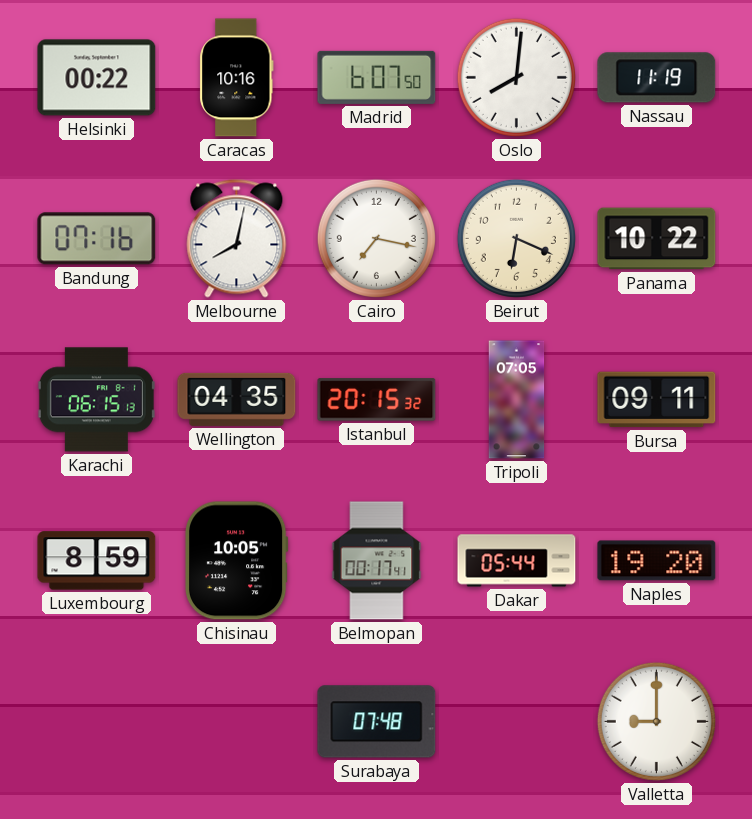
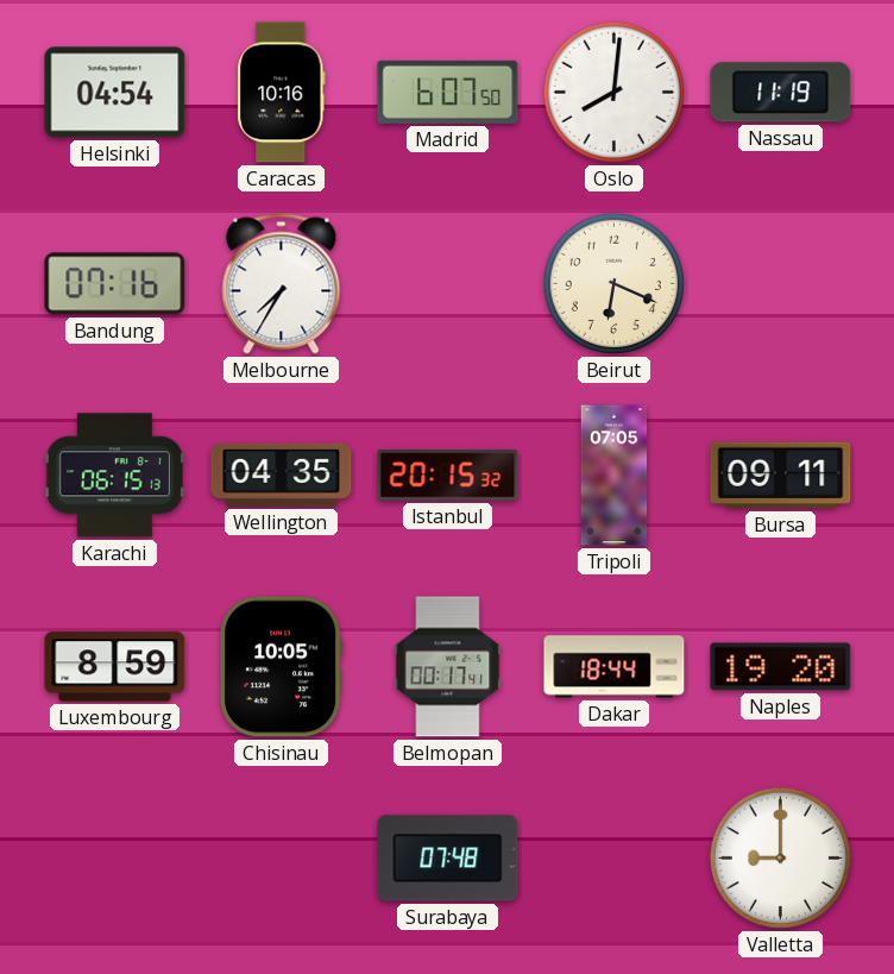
Helsinki: 00:22 -> 04:54 (115, 93)
Melbourne: 8:02 -> 7:35 (282, 284)
Cairo: 7:17 -> none (376, 238)
Panama: 10:22 -> none (657, 239)
Dakar: 05:44 -> 18:44 (615, 667)
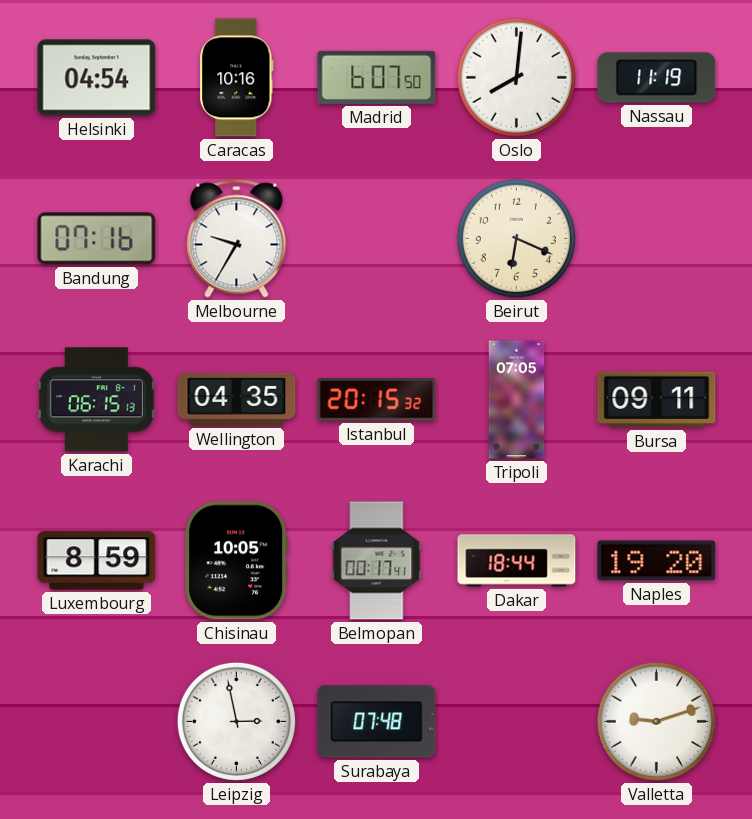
Melbourne: 7:35 -> 9:35 (237, 239)
Leipzig: none -> 2:58 (236, 721)
Valletta: 9:00 -> 9:12 (656, 721)
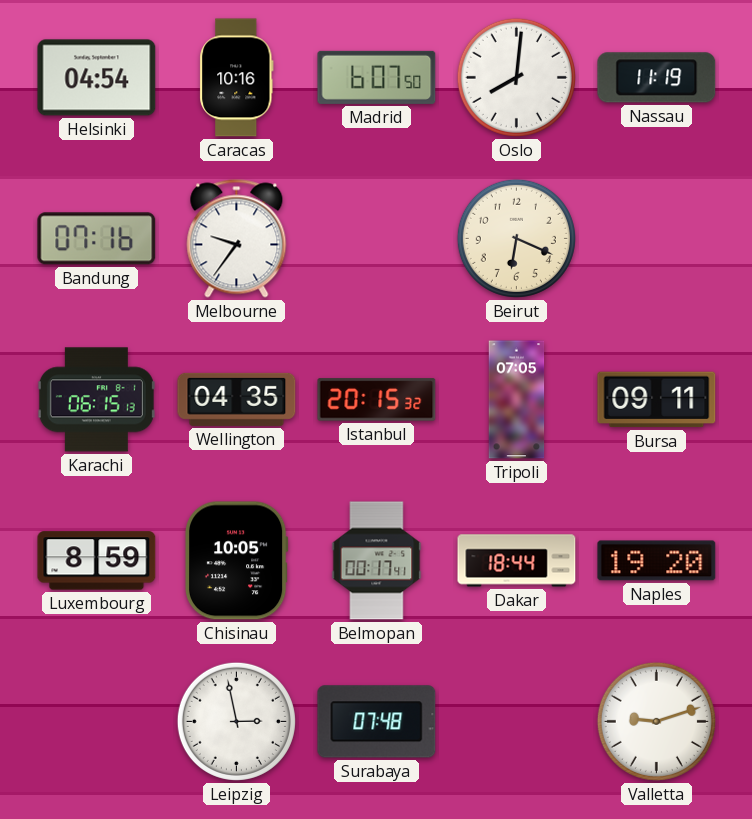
Melbourne: 9:35 -> 9:36 (237, 239)
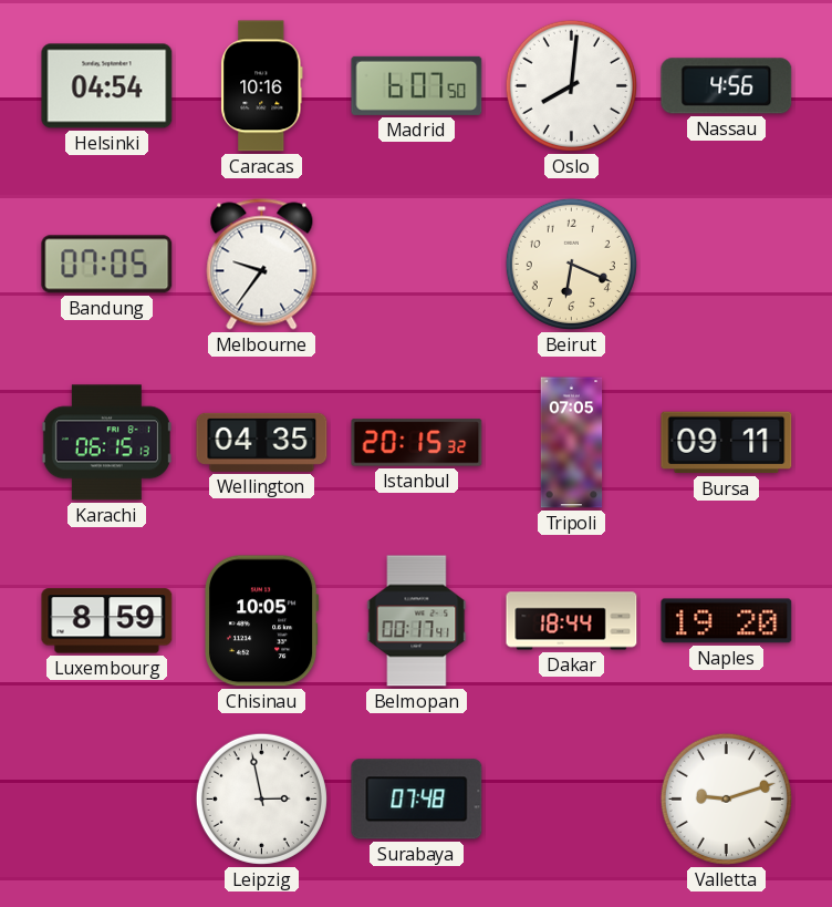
Nassau: 11:19 -> 4:56 (727, 86)
Bandung: 07:16 -> 07:05 (107, 265)
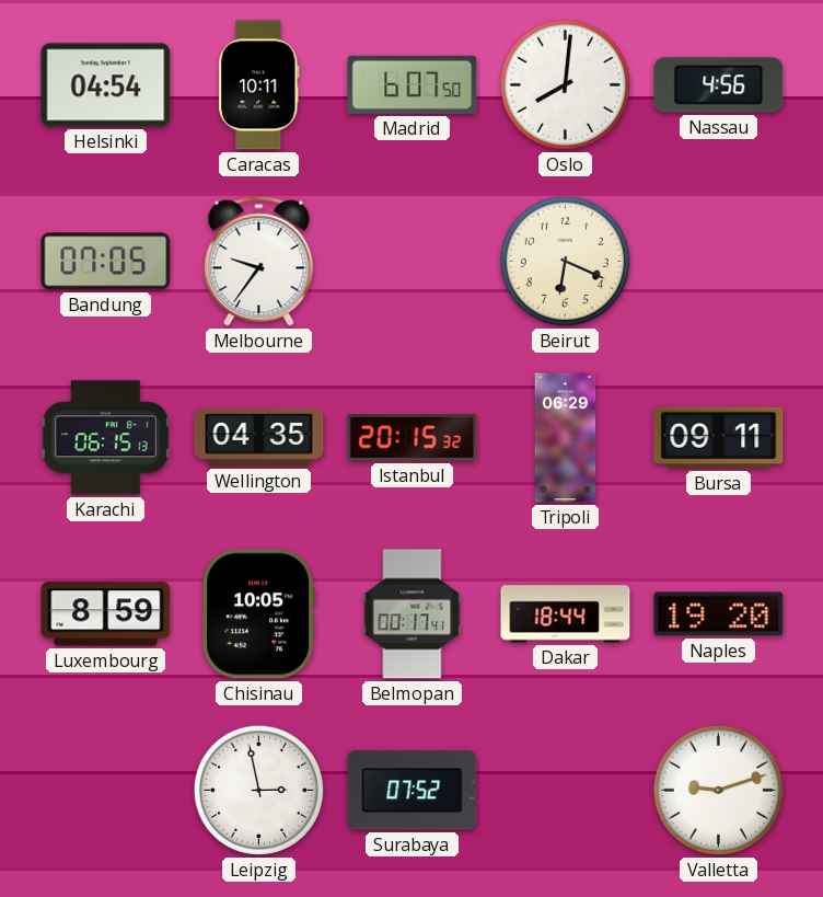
Caracas: 10:16 -> 10:11 (259, 85)
Tripoli: 07:05 -> 06:29 (566, 438)
Surabaya: 07:48 -> 07:52 (413, 791)
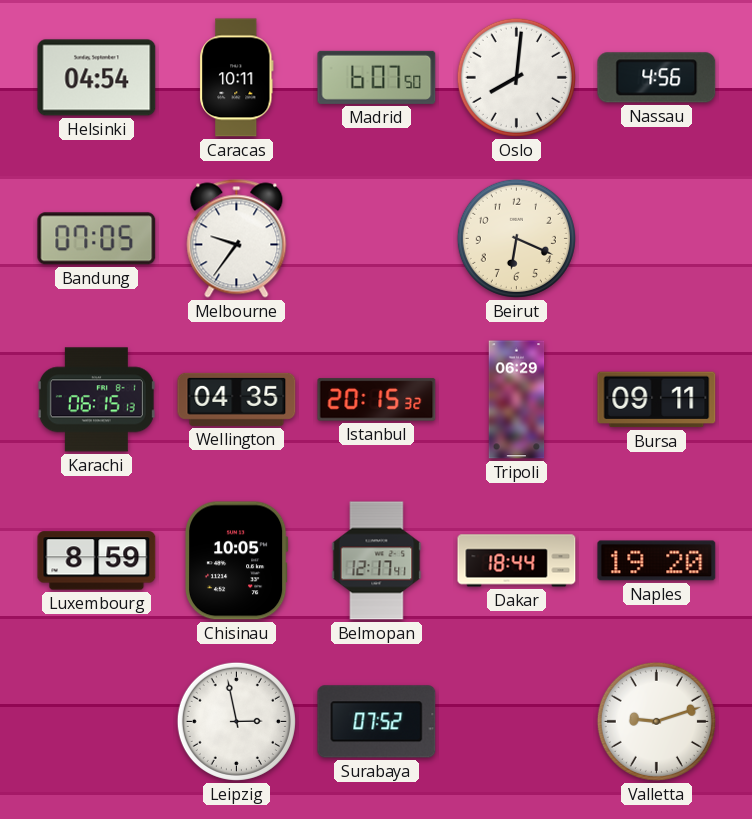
Belmopan: 00:17 -> 12:17 (377, 561)
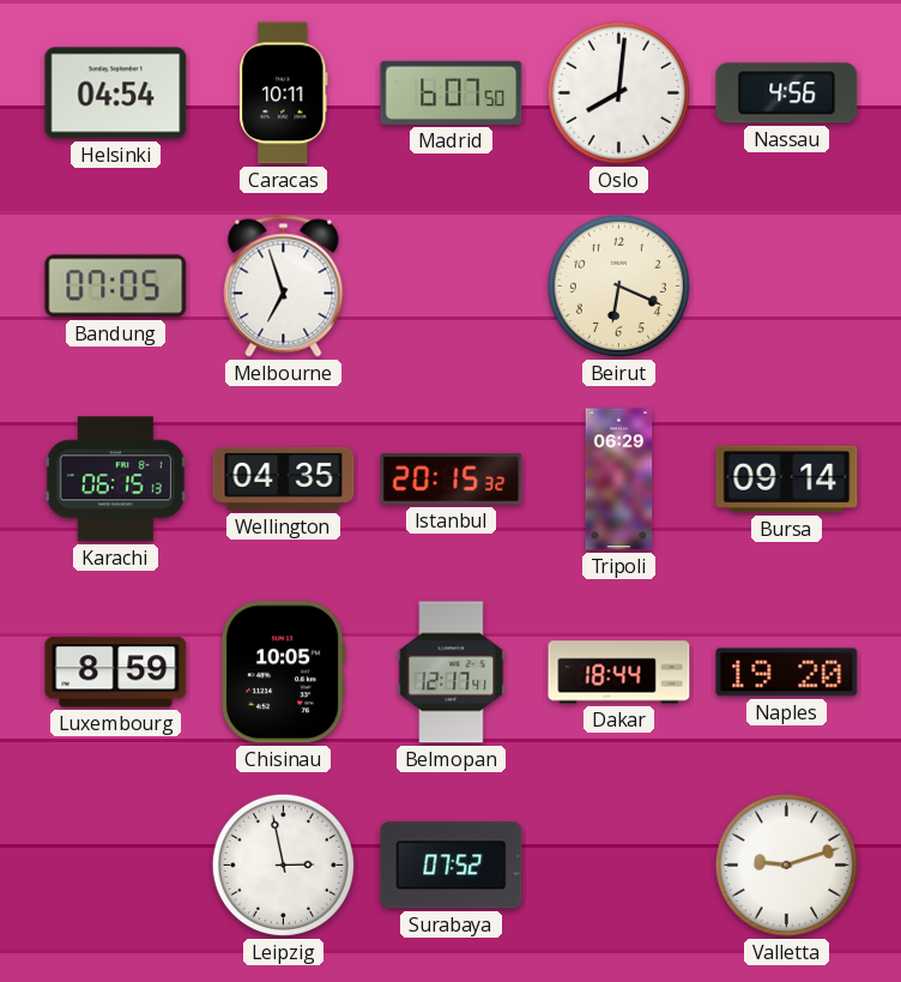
Melbourne: 9:36 -> 6:57 (284, 287)
Bursa: 09:11 -> 09:14 (787, 480)
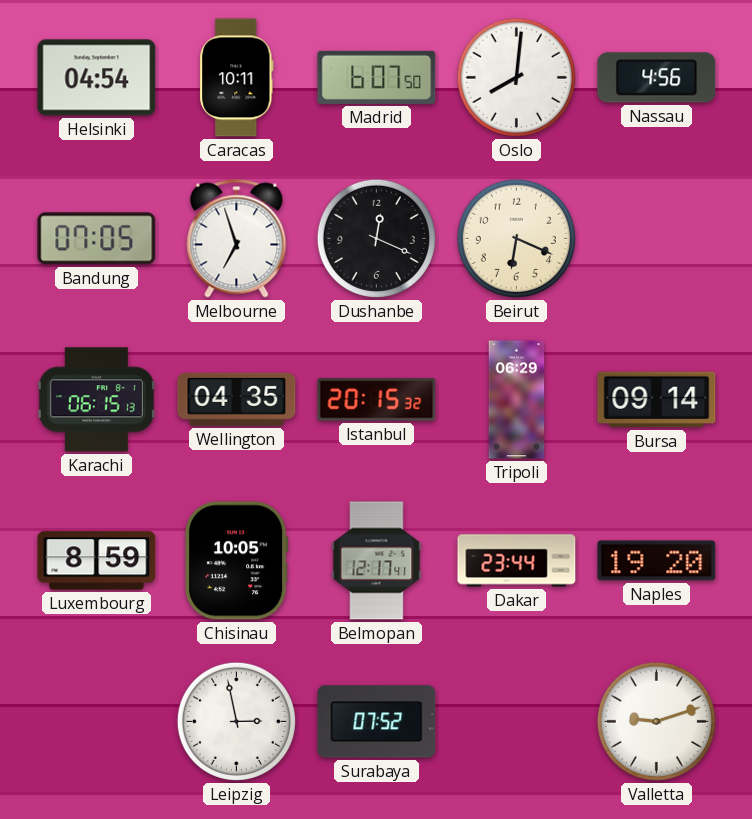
Dushanbe: none -> 12:19 (376, 238)
Dakar: 18:44 -> 23:44 (517, 561)
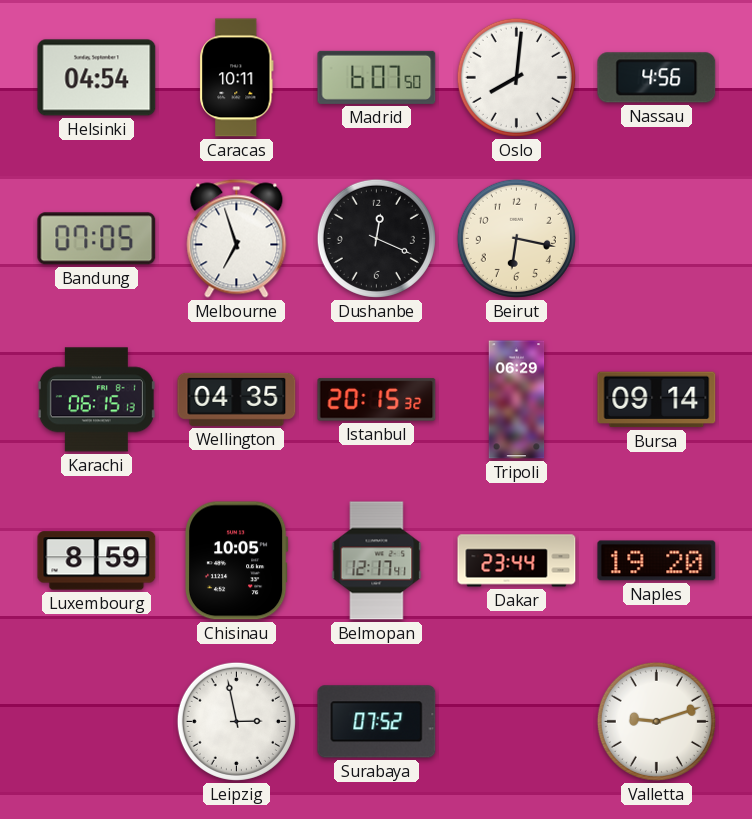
Beirut: 6:19 -> 6:17 (516, 238)
